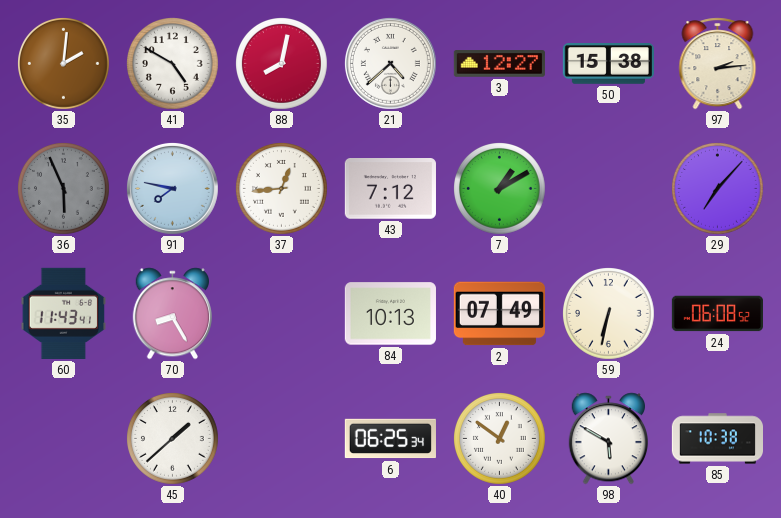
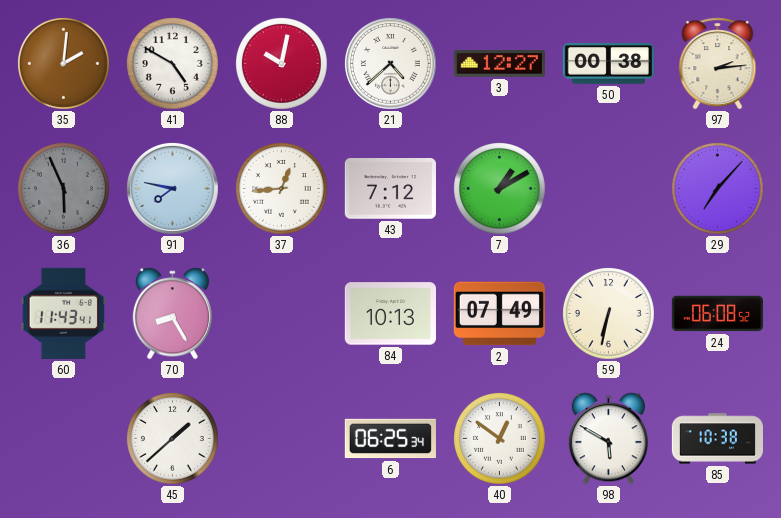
88: 8:02 -> 10:02 (282, 64)
50: 15:38 -> 00:38 (608, 64)
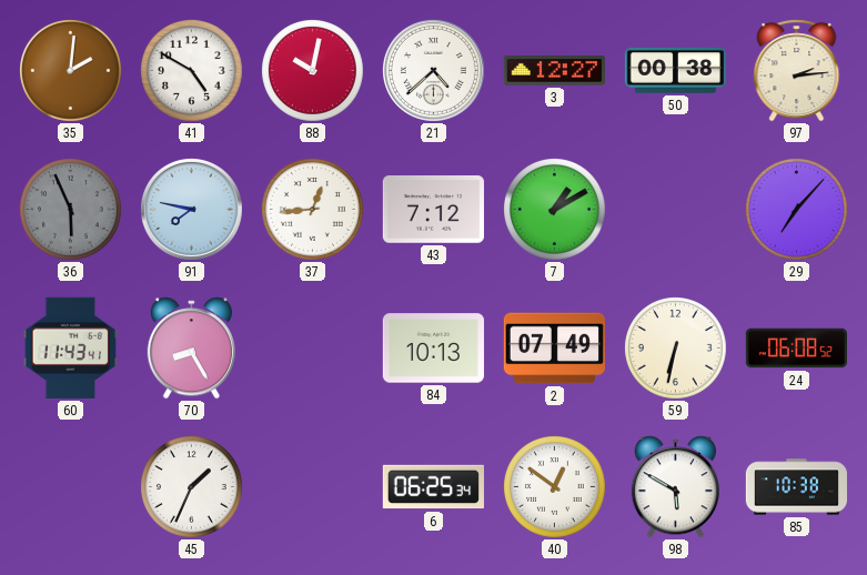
45: 1:38 -> 1:34 (192, 487)
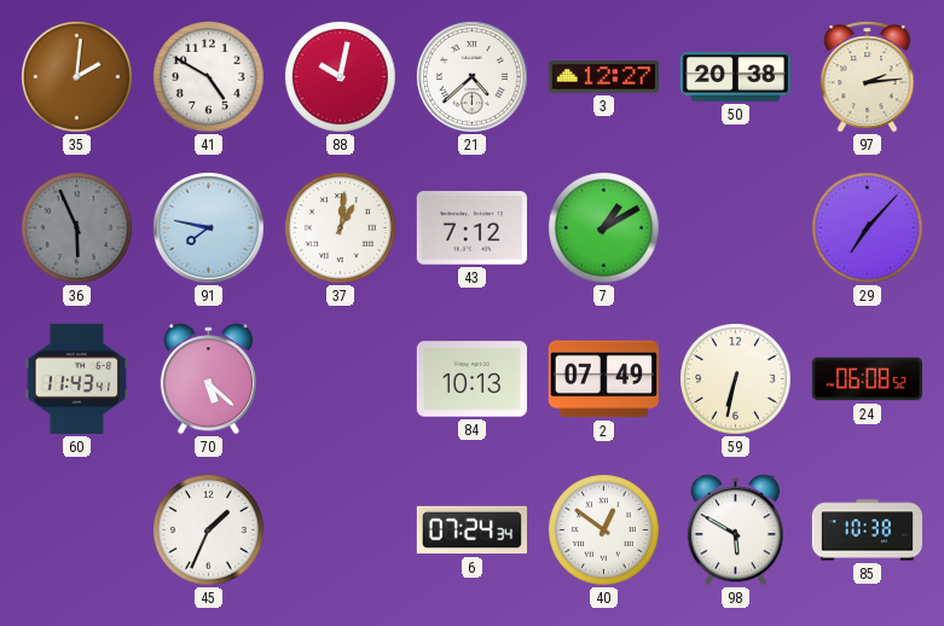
50: 00:38 -> 20:38 (735, 77)
37: 12:44 -> 1:01 (341, 228)
70: 8:25 -> 5:22 (208, 379)
6: 06:25 -> 07:24 (471, 531)
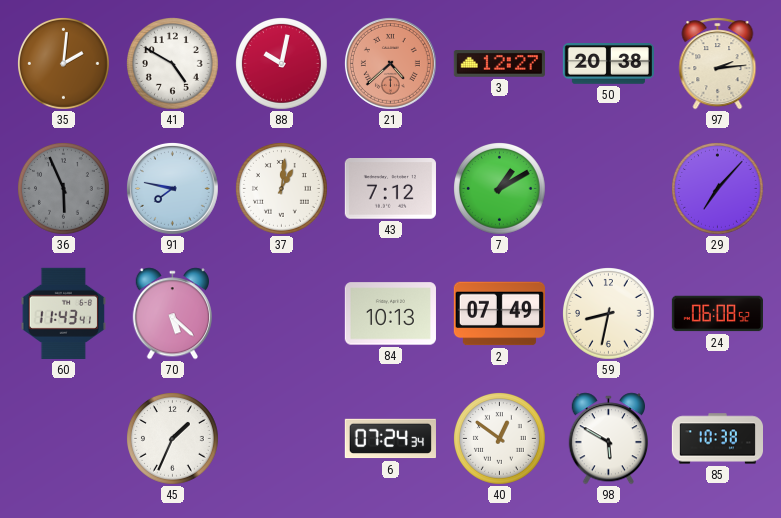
21 dial: white -> salmon (390, 63)
59: 6:32 -> 8:32 (609, 314)
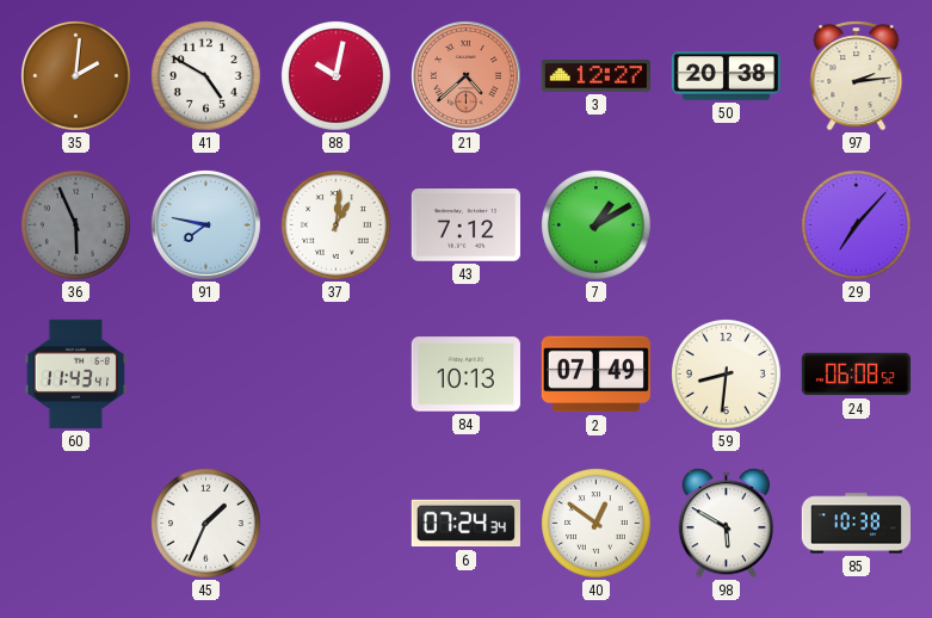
70: 5:22 -> none (172, 314)
59: 8:32 -> 8:31 (727, 375)
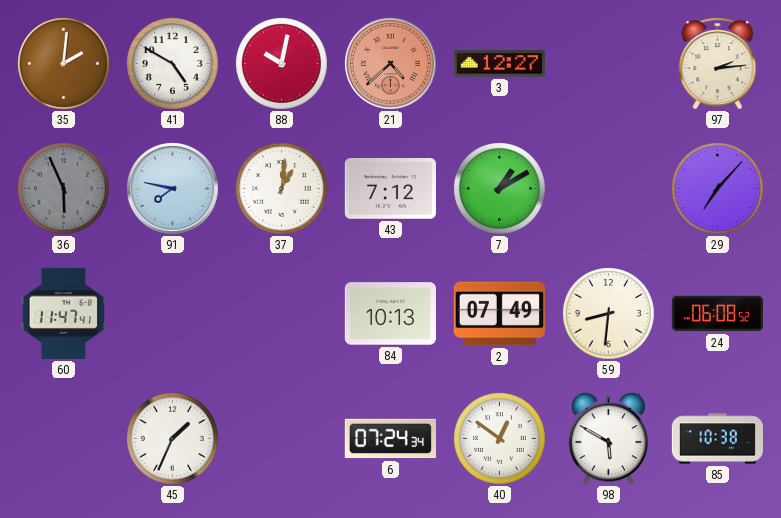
50: 20:38 -> none (726, 76)
60: 11:43 -> 11:47 (64, 313)
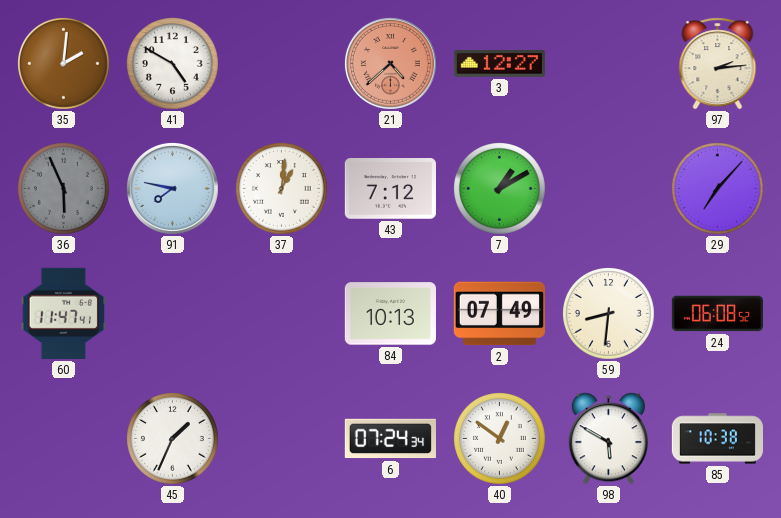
88: 10:02 -> none (282, 64)
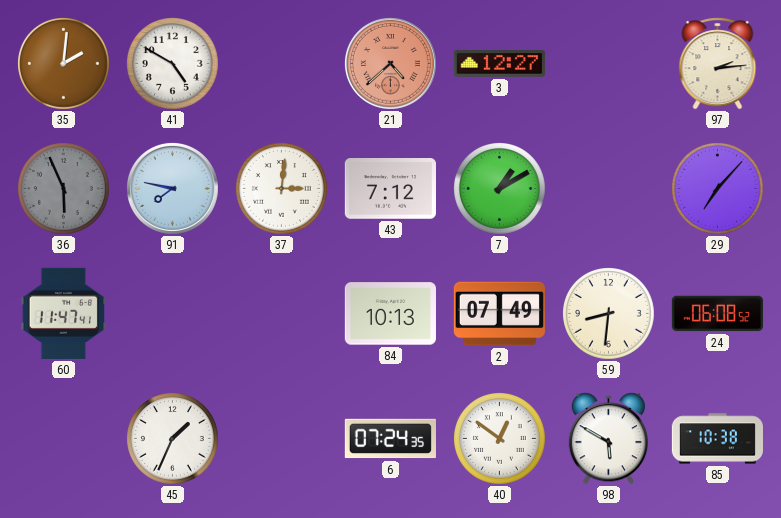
37: 1:01 -> 3:01 (282, 189)
6: 07:24:34 -> 07:24:35 (390, 439)
